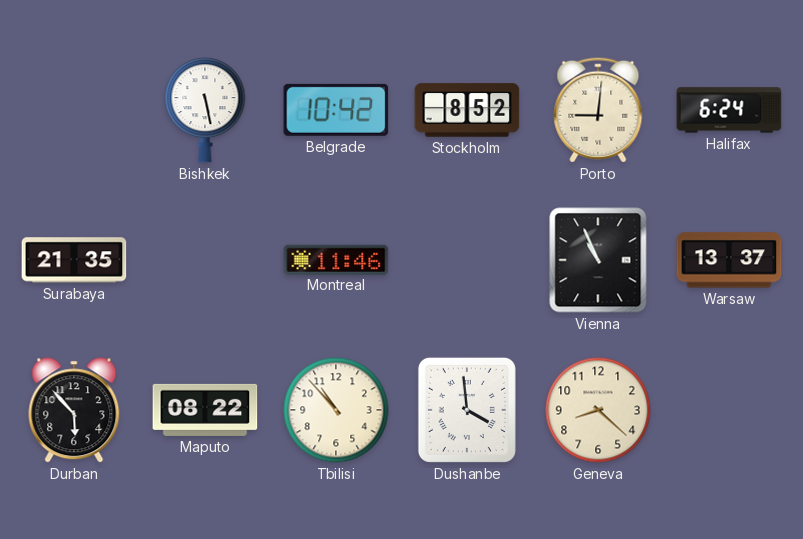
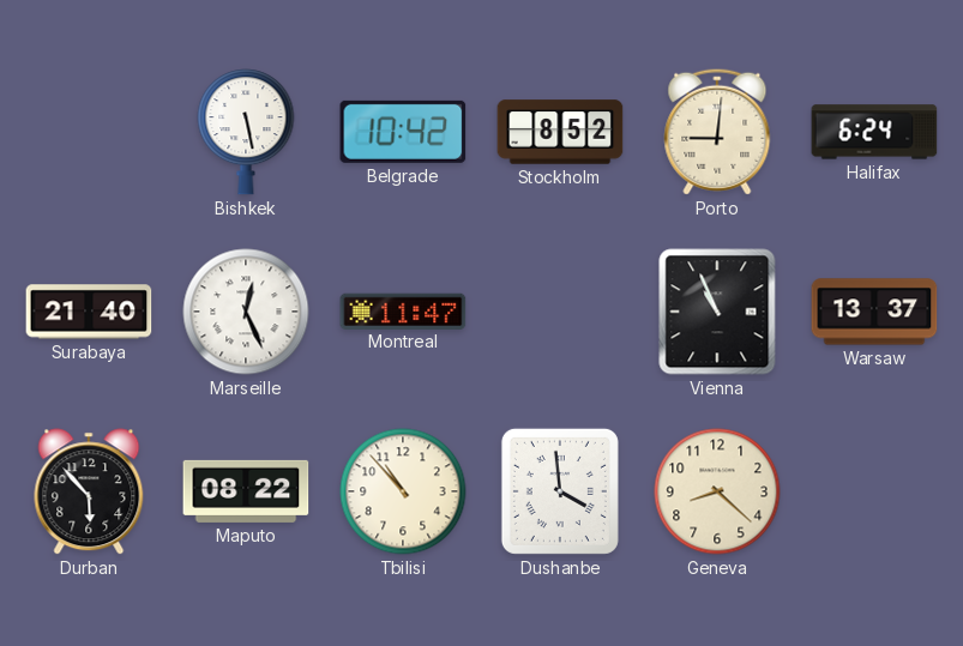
Surabaya: 21:35 -> 21:40 (89, 312)
Marseille: none -> 12:26 (246, 312)
Montreal: 11:46 -> 11:47 (403, 310)
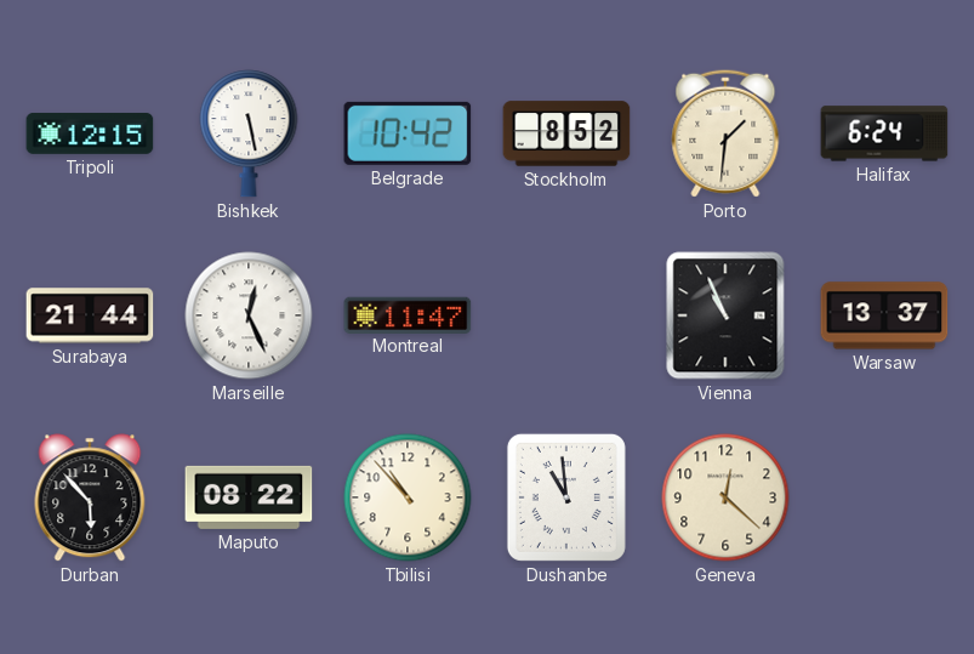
Tripoli: none -> 12:15 (90, 133)
Porto: 9:01 -> 1:31 (725, 133)
Surabaya: 21:40 -> 21:44 (90, 315)
Dushanbe: 3:59 -> 10:59 (566, 497)
Geneva: 8:22 -> 12:22 (725, 497)
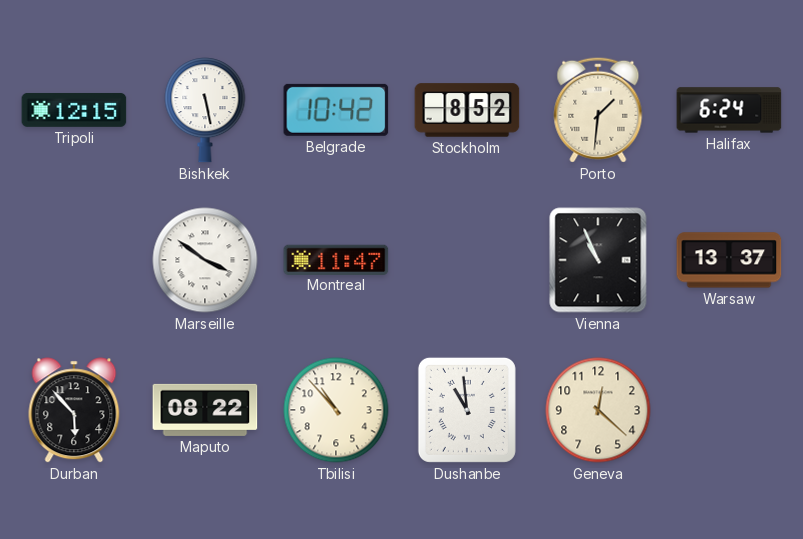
Surabaya: 21:44 -> none (90, 315)
Marseille: 12:26 -> 3:51 (205, 260)
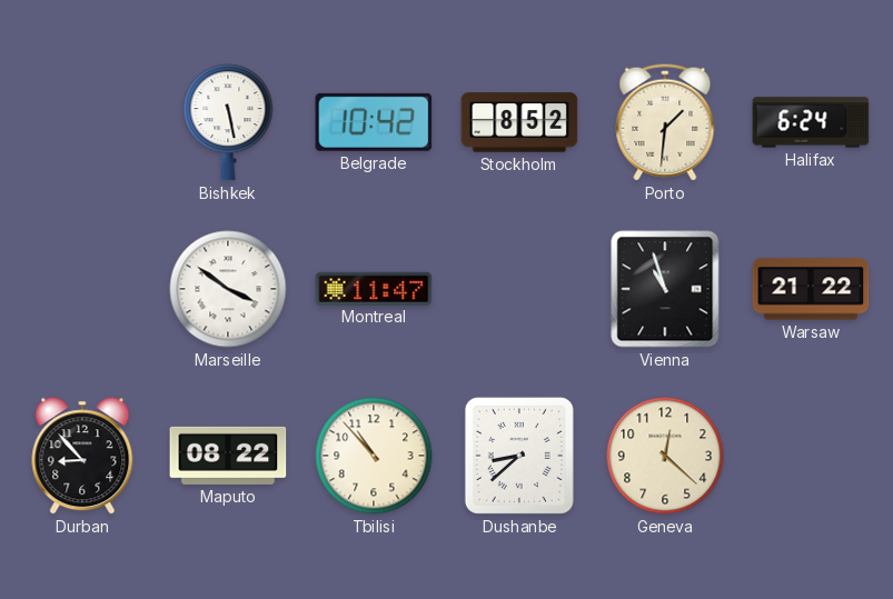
Tripoli: 12:15 -> none (74, 110)
Vienna: 10:56 -> 10:57 (665, 289)
Warsaw: 13:37 -> 21:22 (811, 289)
Durban: 5:53 -> 8:53 (82, 456)
Dushanbe: 10:59 -> 8:38 (519, 456)
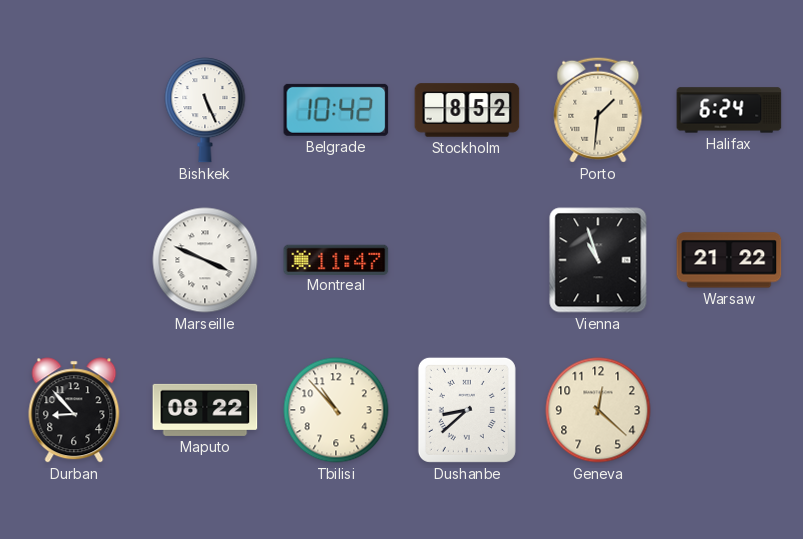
Bishkek: 5:28 -> 5:26 (205, 110)
Marseille: 3:51 -> 3:49 (205, 260)
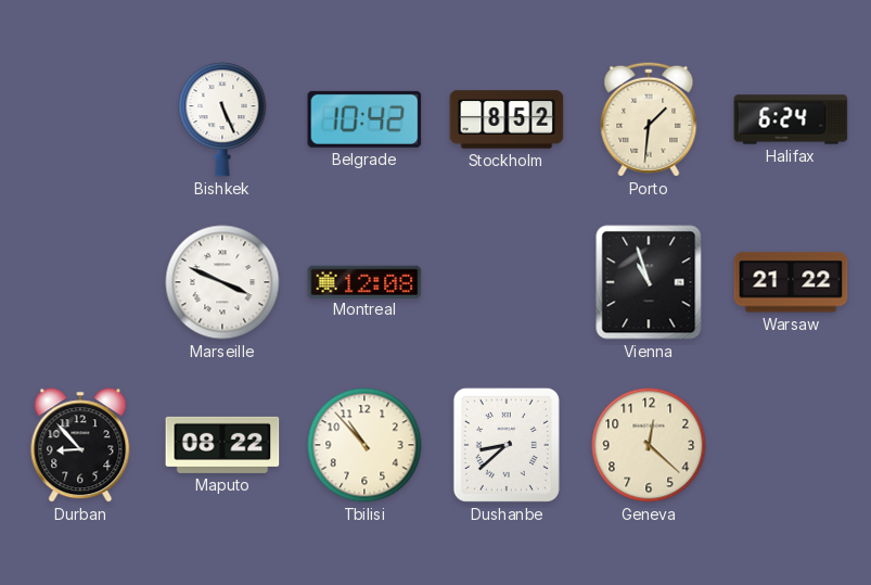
Montreal: 11:47 -> 12:08 (364, 281)
